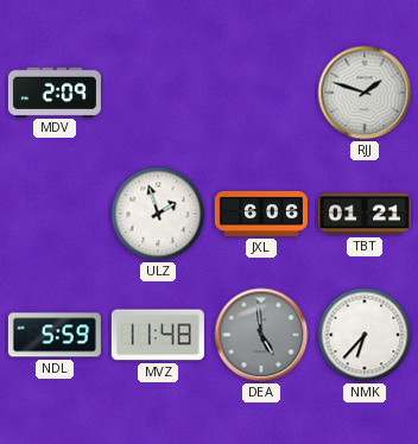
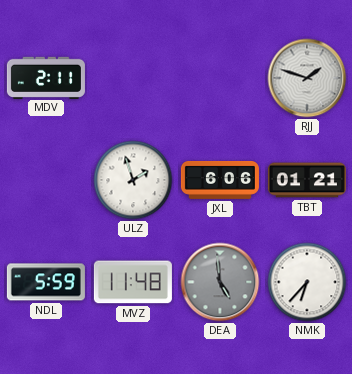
MDV: 2:09 -> 2:11 (46, 77)
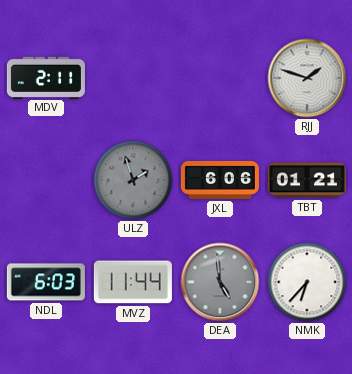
ULZ dial: white -> grey (133, 180)
NDL: 5:59 -> 6:03 (46, 282)
MVZ: 11:48 -> 11:44 (133, 282)
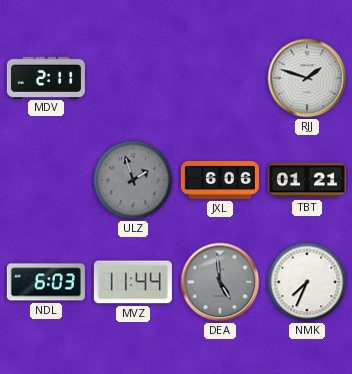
NMK: 6:37 -> 7:34 (307, 282)
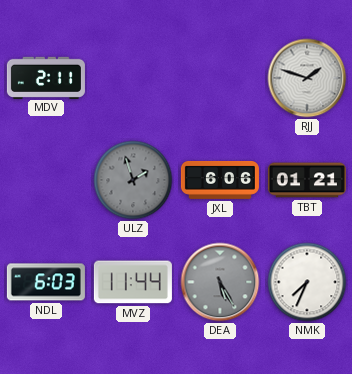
DEA: 4:59 -> 5:25 (220, 282)
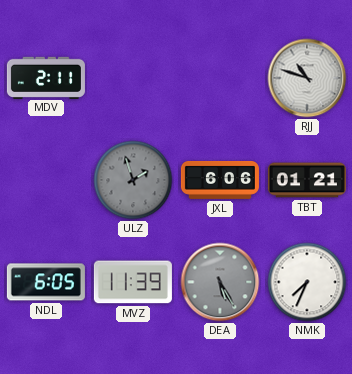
RJJ: 1:48 -> 10:48 (307, 78)
NDL: 6:03 -> 6:05 (46, 282)
MVZ: 11:44 -> 11:39 (133, 282)
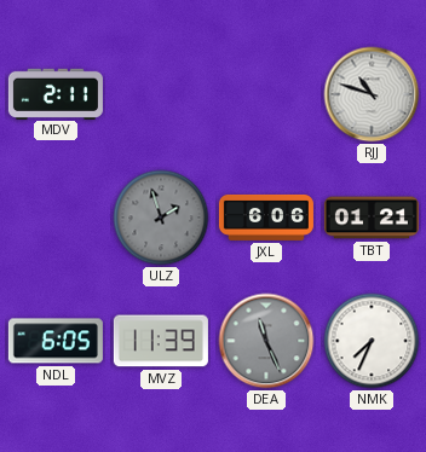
DEA: 5:25 -> 11:26 (266, 341)
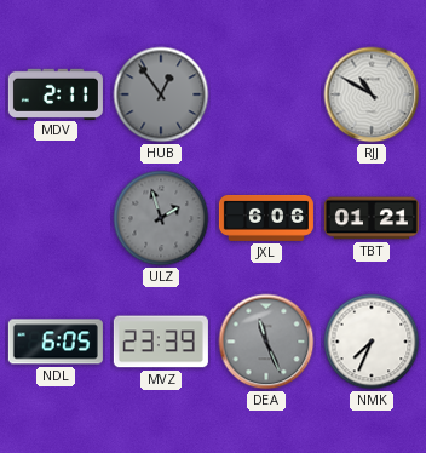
HUB: none -> 12:54 (161, 94)
RJJ: 10:48 -> 10:50 (372, 94)
MVZ: 11:39 -> 23:39 (161, 342)
